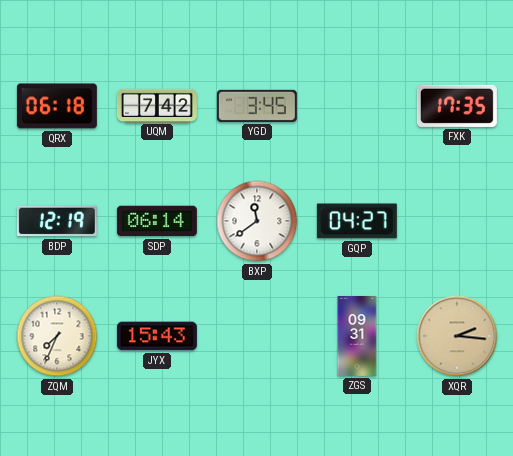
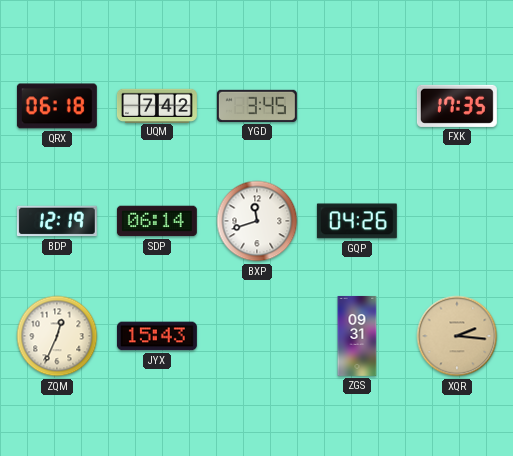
BXP: 11:39 -> 11:42 (257, 221)
GQP: 04:27 -> 04:26 (357, 221)
ZQM: 7:34 -> 12:34 (57, 336)
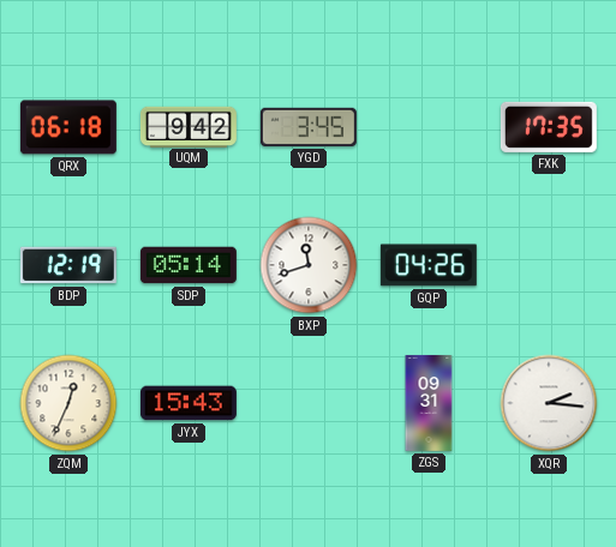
UQM: 7:42 -> 9:42 (189, 126)
SDP: 06:14 -> 05:14 (189, 265)
XQR dial: champagne -> white (549, 403)
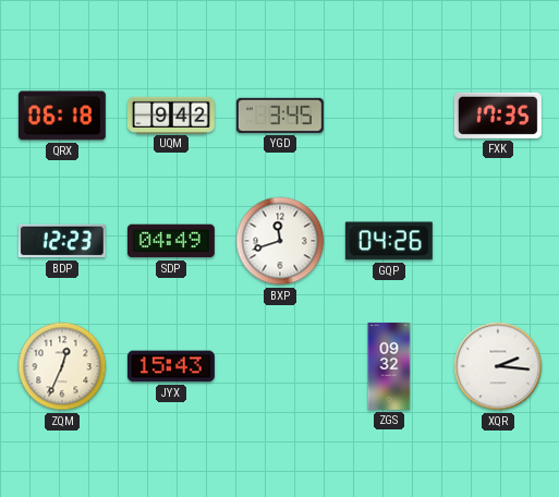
BDP: 12:19 -> 12:23 (62, 241)
SDP: 05:14 -> 04:49 (171, 241)
ZGS: 09:31 -> 09:32 (389, 366)
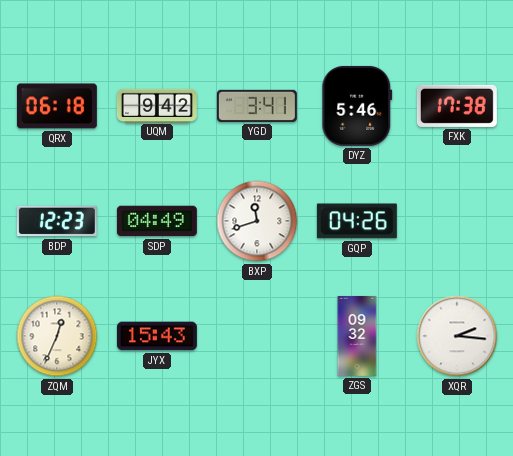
YGD: 3:45 -> 3:41 (257, 106)
DYZ: none -> 5:46 (357, 106)
FXK: 17:35 -> 17:38 (457, 106)
